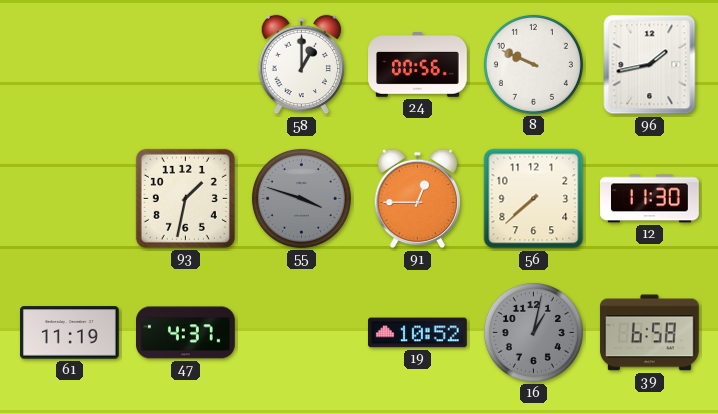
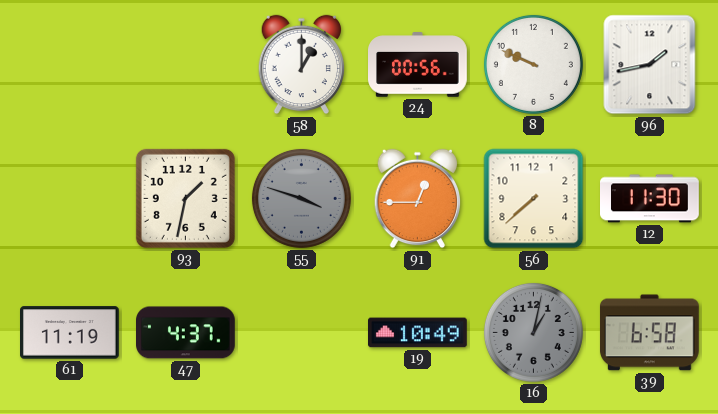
19: 10:52 -> 10:49 (418, 333)
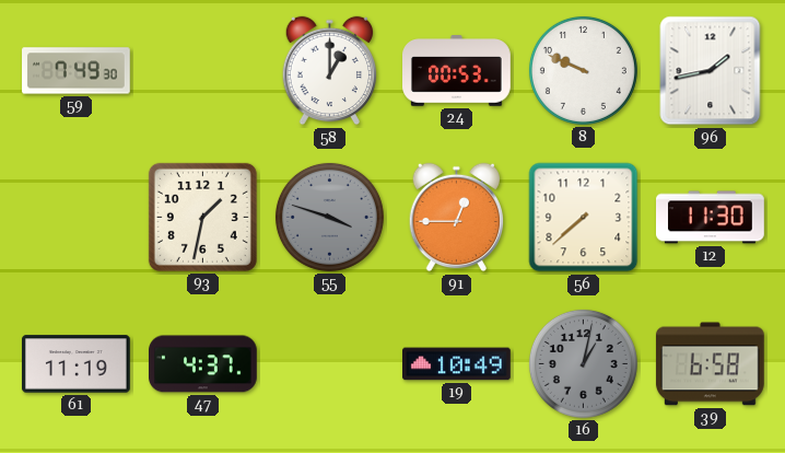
59: none -> 7:49 (77, 71)
24: 00:56 -> 00:53 (457, 71)
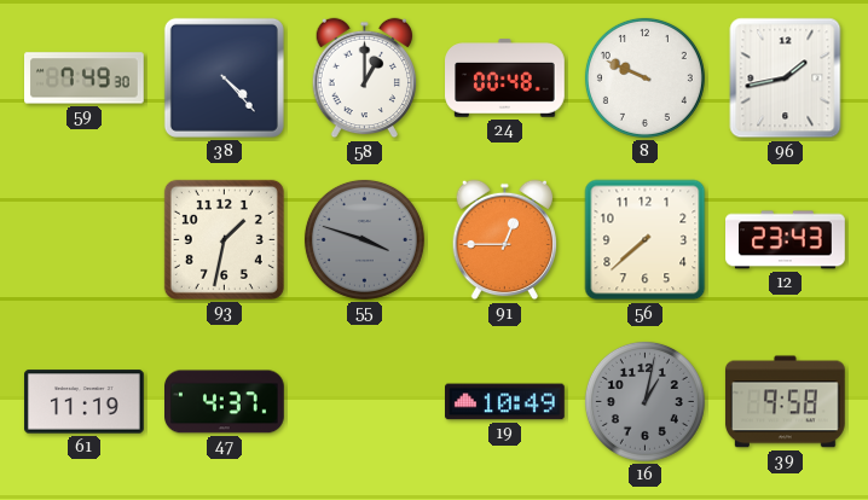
38: none -> 4:23 (224, 77)
24: 00:53 -> 00:48 (505, 79)
12: 11:30 -> 23:43 (786, 240)
39: 6:58 -> 9:58 (785, 402)
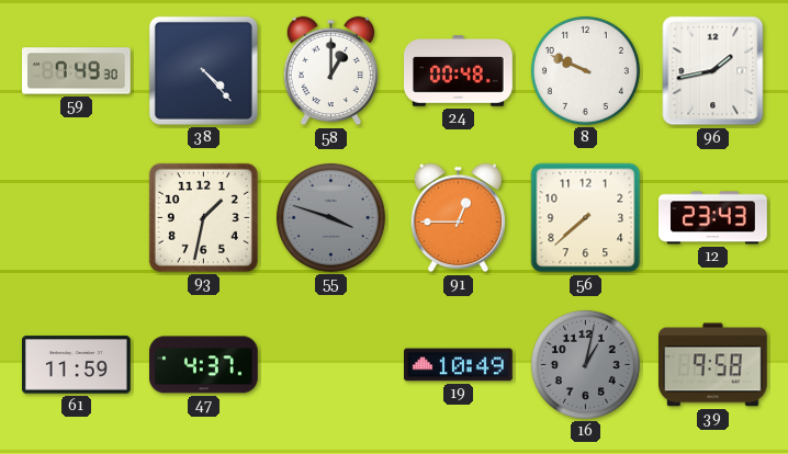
61: 11:19 -> 11:59 (77, 365)
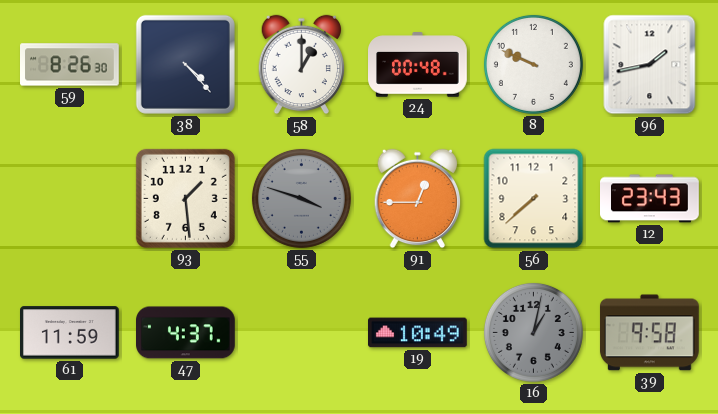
59: 7:49 -> 8:26 (70, 65)
93: 1:32 -> 1:29 (185, 198)
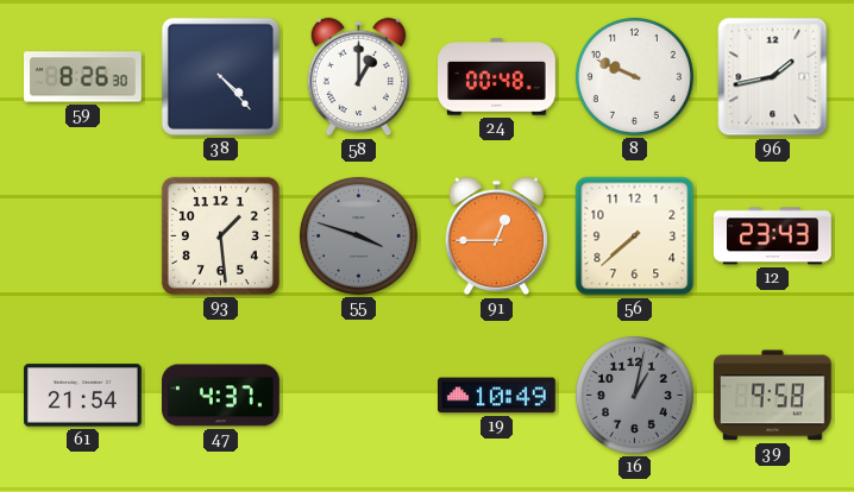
61: 11:59 -> 21:54 (83, 396)
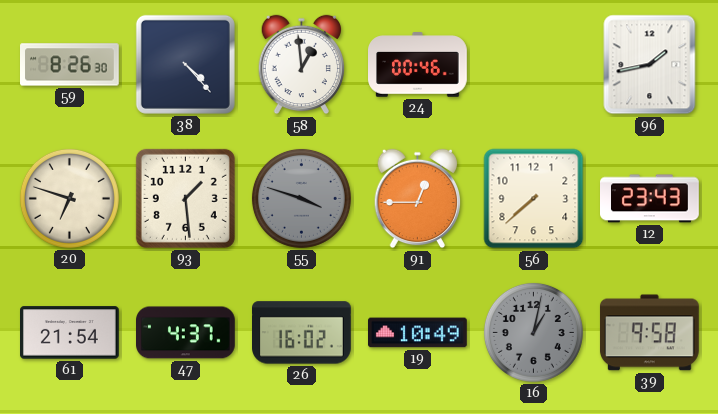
58: 1:00 -> 12:59 (301, 65)
24: 00:48 -> 00:46 (418, 65)
8: 9:49 -> none (634, 76)
20: none -> 6:48 (69, 198)
26: none -> 16:02 (302, 333)
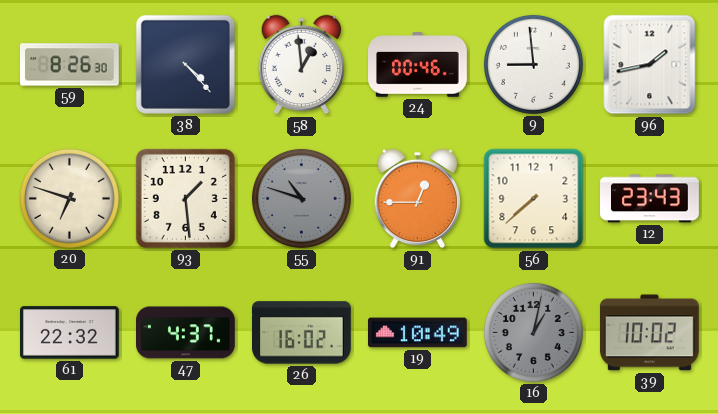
9: none -> 8:59 (533, 64)
55: 3:48 -> 10:48 (301, 198)
61: 21:54 -> 22:32 (70, 333)
39: 9:58 -> 10:02 (649, 333)
